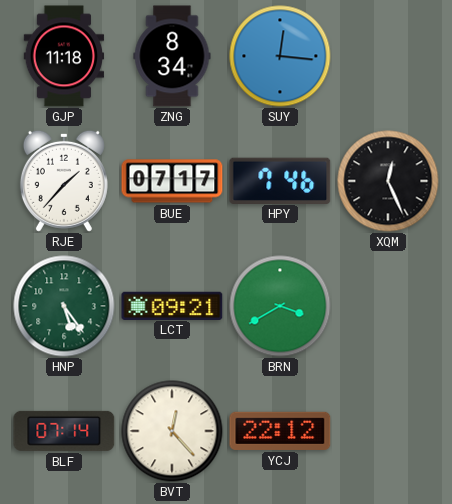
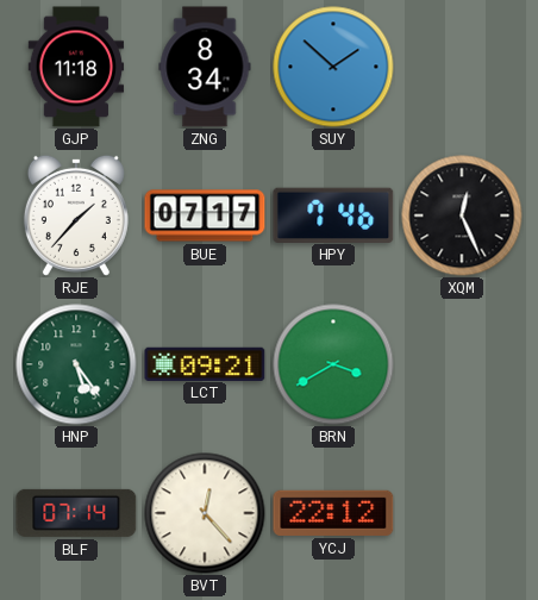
SUY: 12:16 -> 1:52 (333, 67)
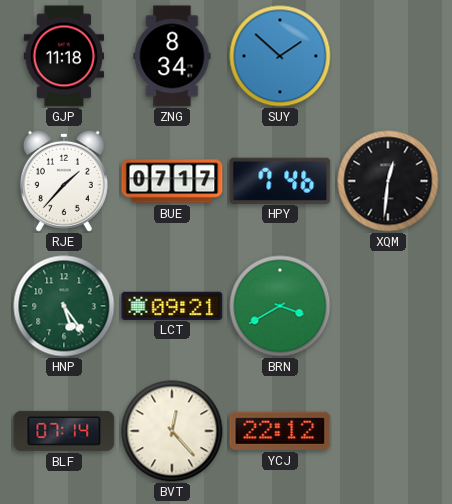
XQM: 12:26 -> 12:31 (388, 181)
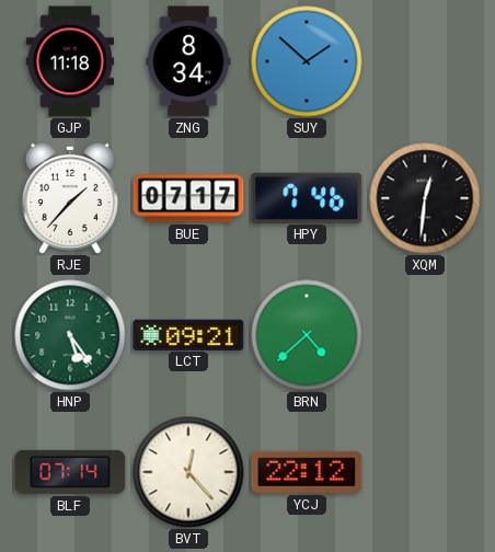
BRN: 3:40 -> 4:38 (307, 335)
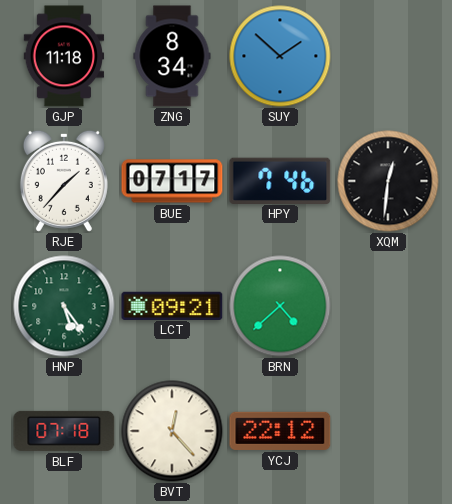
BLF: 07:14 -> 07:18 (64, 431)
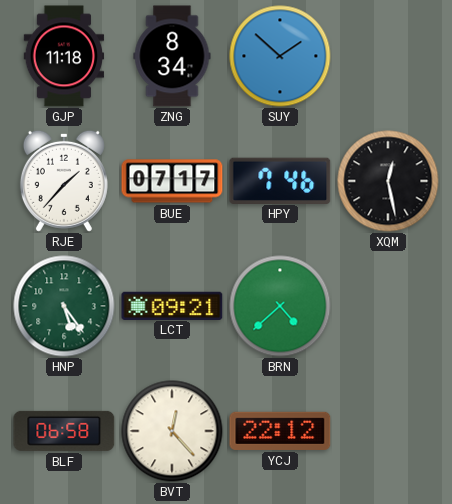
XQM: 12:31 -> 12:28 (388, 181)
BLF: 07:18 -> 06:58 (64, 431)
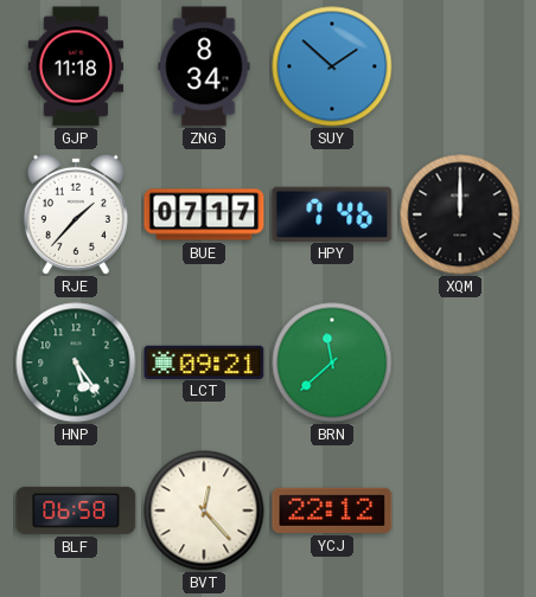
XQM: 12:28 -> 12:00 (460, 214)
BRN: 4:38 -> 11:38 (332, 362)
